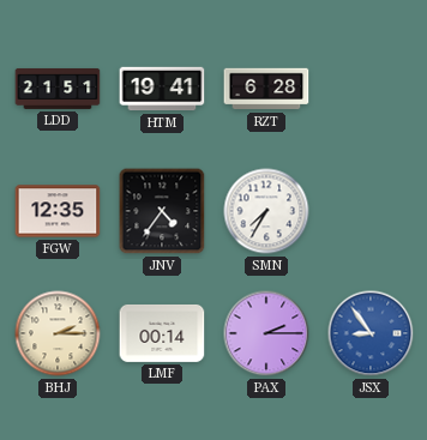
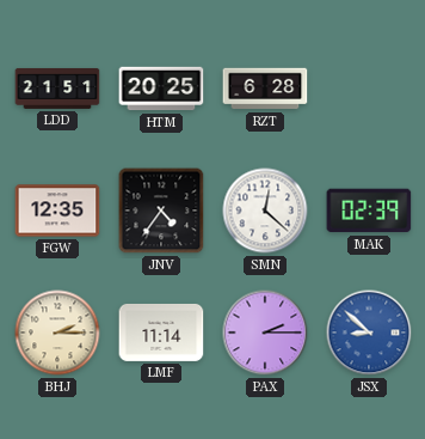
HTM: 19:41 -> 20:25 (161, 89)
SMN: 7:35 -> 12:22 (265, 211)
MAK: none -> 02:39 (369, 211)
LMF: 00:14 -> 11:14 (161, 333)
JSX: 8:54 -> 8:52 (369, 333)
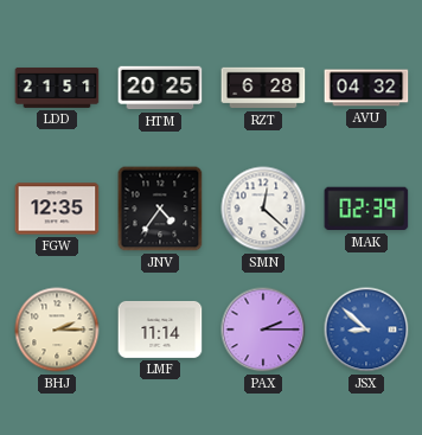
AVU: none -> 04:32 (366, 88)
